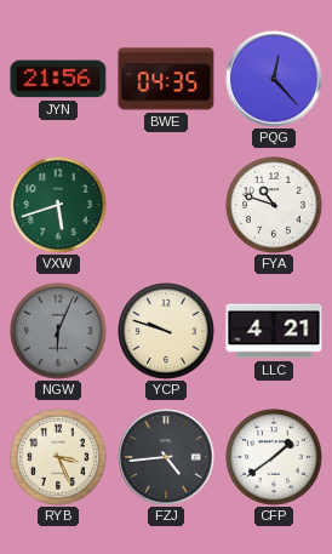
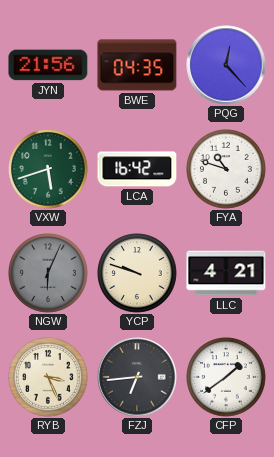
LCA: none -> 16:42 (137, 169)
FZJ: 4:44 -> 6:44 (137, 377)
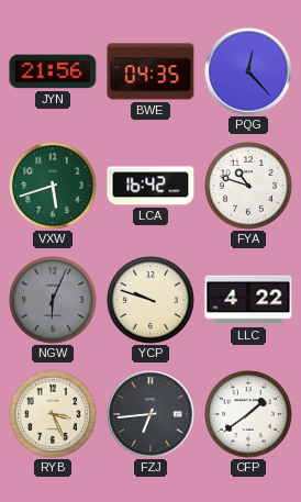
LLC: 4:21 -> 4:22 (248, 300)
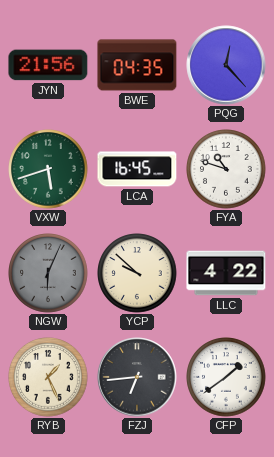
LCA: 16:42 -> 16:45 (137, 169)
YCP: 9:48 -> 9:52 (137, 273)
RYB: 3:26 -> 1:26 (48, 377)
